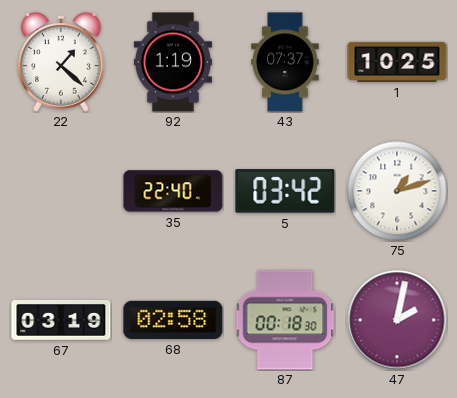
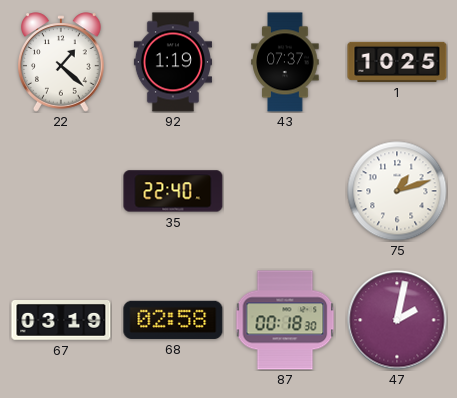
5: 03:42 -> none (285, 191)
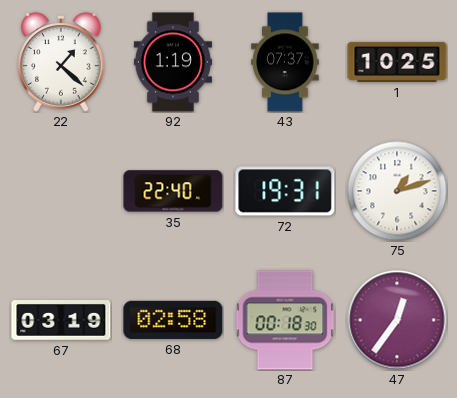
72: none -> 19:31 (285, 191)
47: 2:02 -> 12:36 (397, 320)
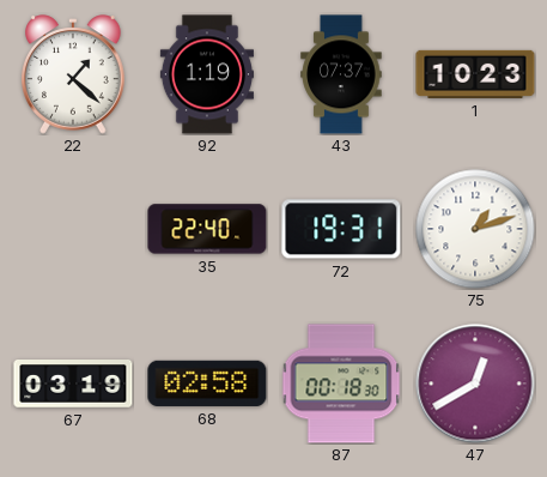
1: 10:25 -> 10:23 (475, 74)
47: 12:36 -> 12:40 (475, 384)
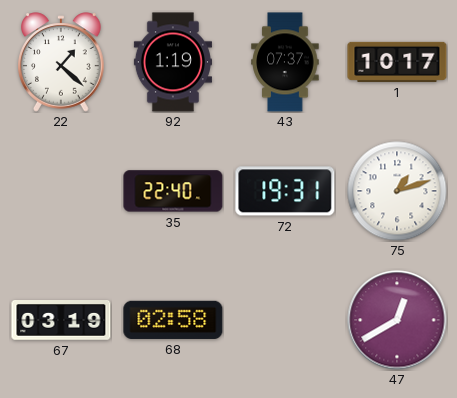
1: 10:23 -> 10:17 (397, 62)
87: 00:18 -> none (341, 384)
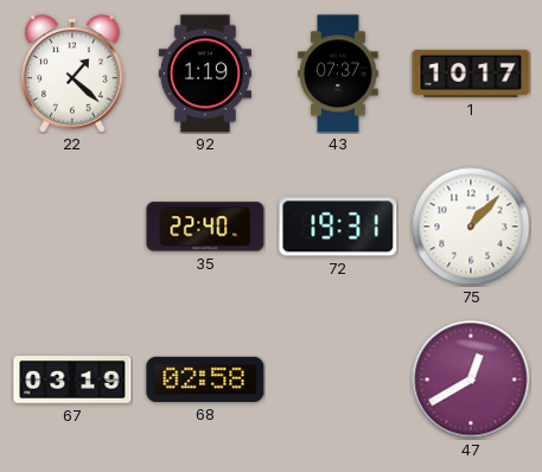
75: 1:12 -> 1:07 (471, 227)
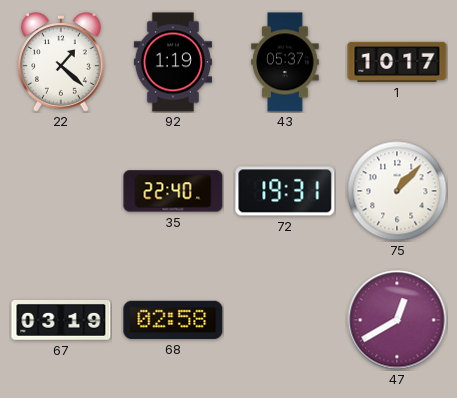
43: 07:37 -> 05:37 (285, 62)
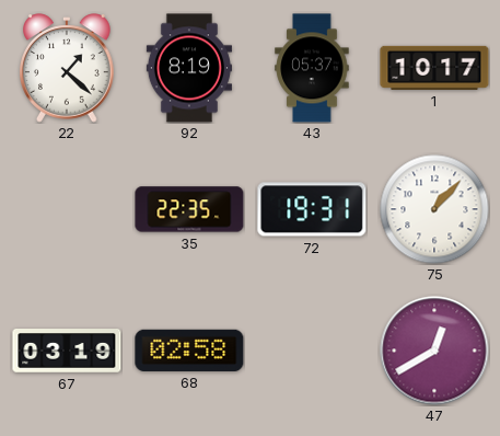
92: 1:19 -> 8:19 (189, 68)
35: 22:40 -> 22:35 (189, 209)
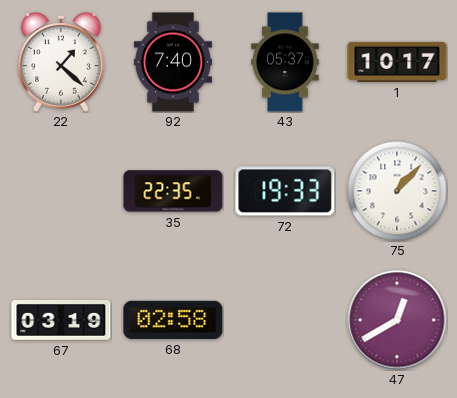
92: 8:19 -> 7:40 (173, 62)
72: 19:31 -> 19:33 (285, 191)
